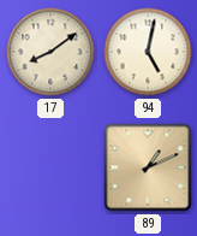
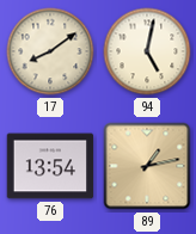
76: none -> 13:54 (50, 166)
89: 1:11 -> 1:13 (147, 166)
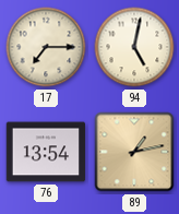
17: 8:09 -> 7:15 (46, 47)
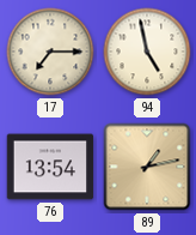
94: 5:02 -> 4:58 (147, 52)
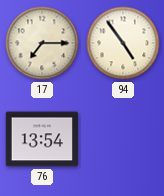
94: 4:58 -> 4:54 (123, 43)
89: 1:13 -> none (147, 167)
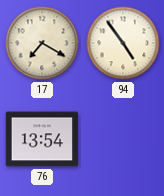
17: 7:15 -> 7:20 (42, 43)
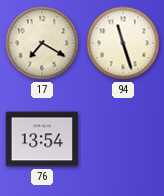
94: 4:54 -> 11:27 (123, 43)
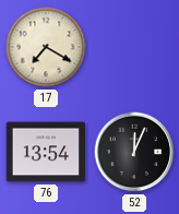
94: 11:27 -> none (123, 43)
52: none -> 12:04 (134, 152)
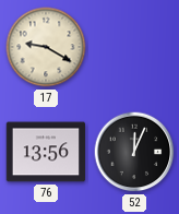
17: 7:20 -> 9:20 (46, 47)
76: 13:54 -> 13:56 (46, 152)
